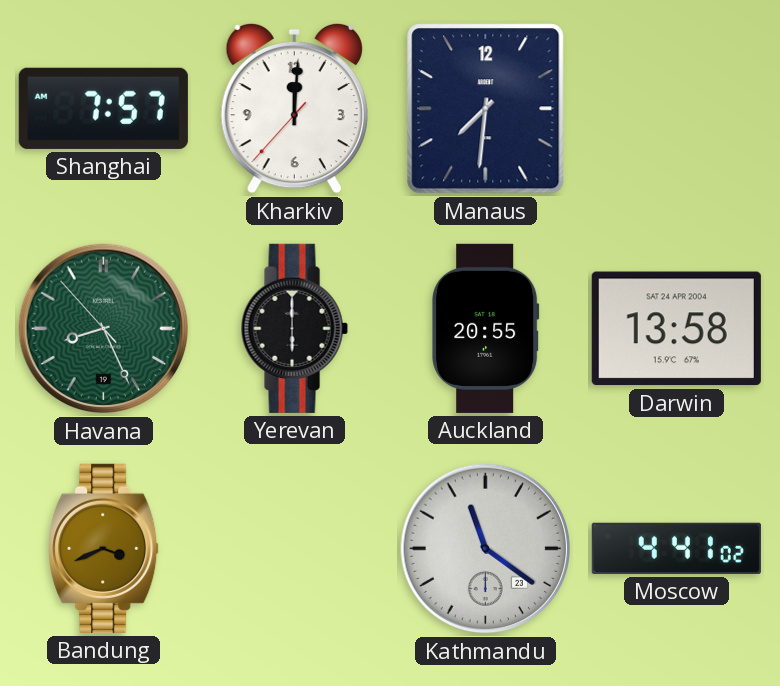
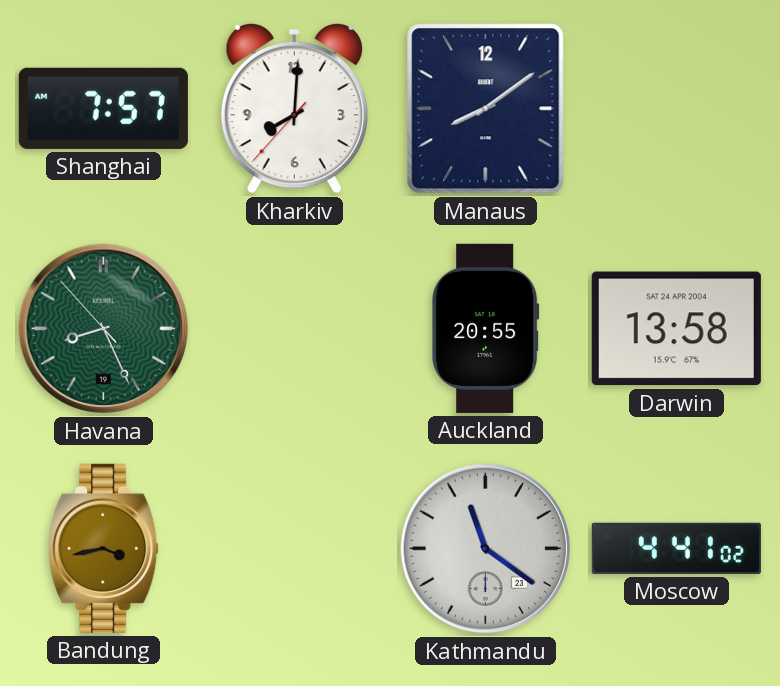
Kharkiv: 12:00 -> 8:00 (294, 108)
Manaus: 7:31 -> 8:09 (486, 109)
Yerevan: 6:00 -> none (294, 328)
Bandung: 3:41 -> 3:43 (104, 548)
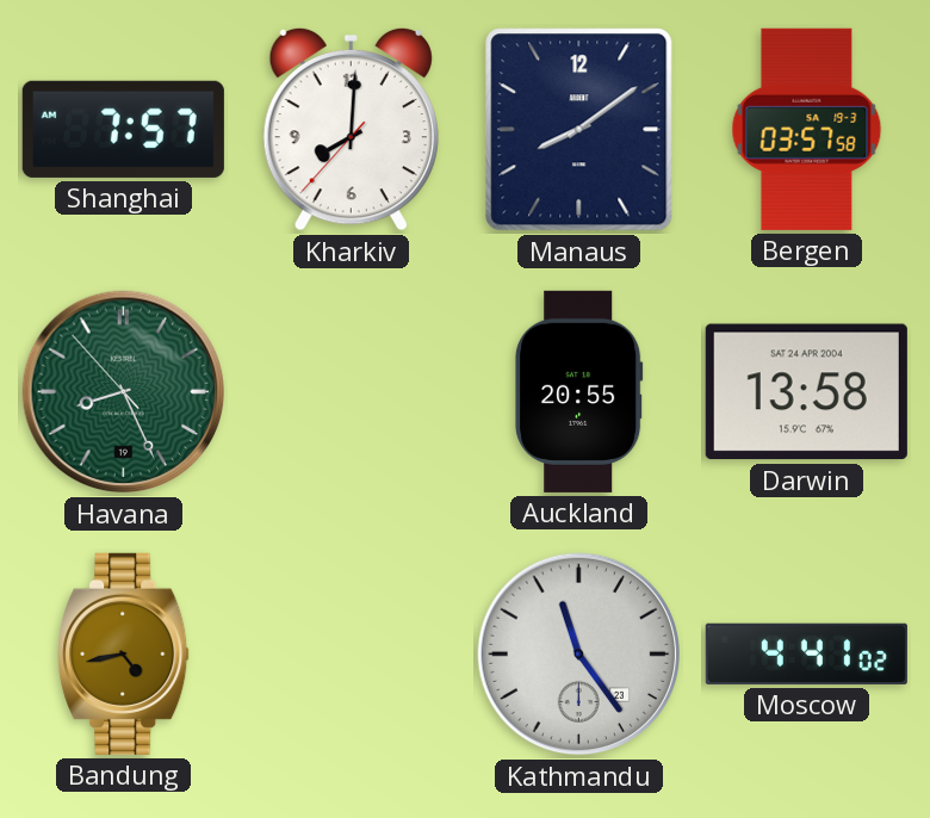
Bergen: none -> 03:57 (807, 129)
Bandung: 3:43 -> 4:43 (124, 653)
Kathmandu: 11:21 -> 11:24 (579, 655)
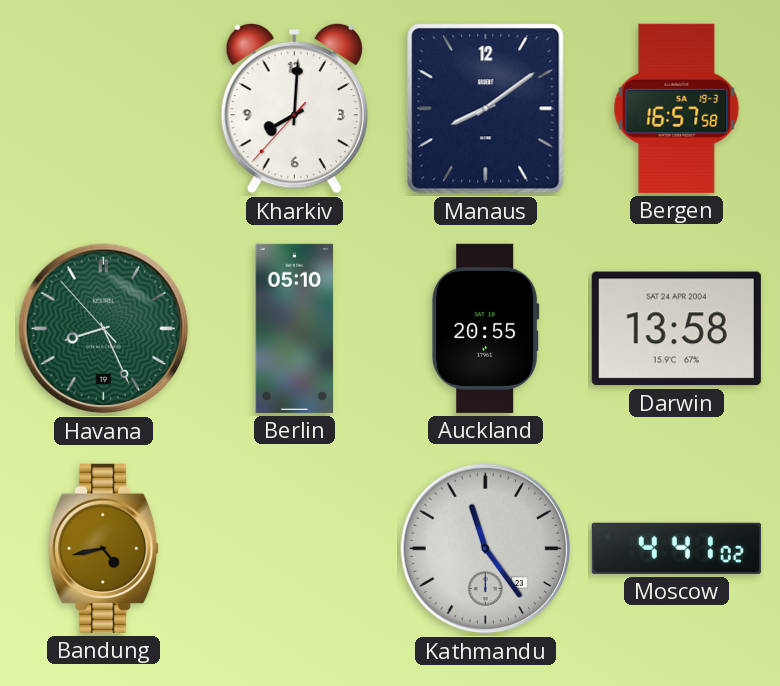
Shanghai: 7:57 -> none (123, 129)
Bergen: 03:57 -> 16:57 (677, 108)
Berlin: none -> 05:10 (295, 328)
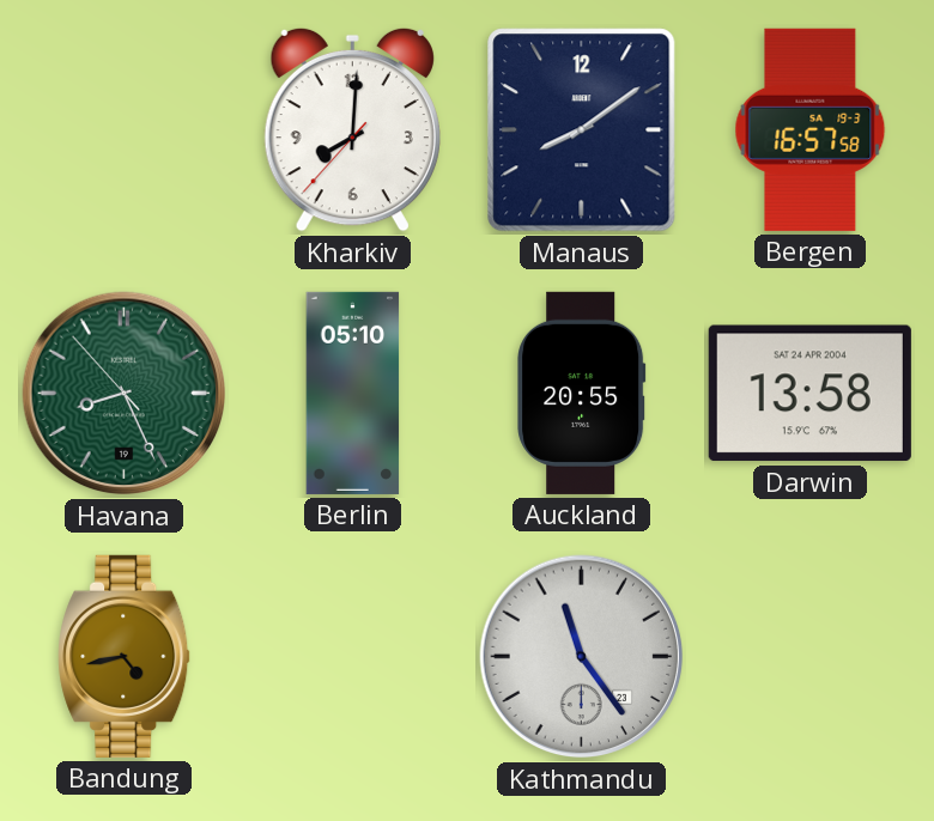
Moscow: 4:41 -> none (676, 548)
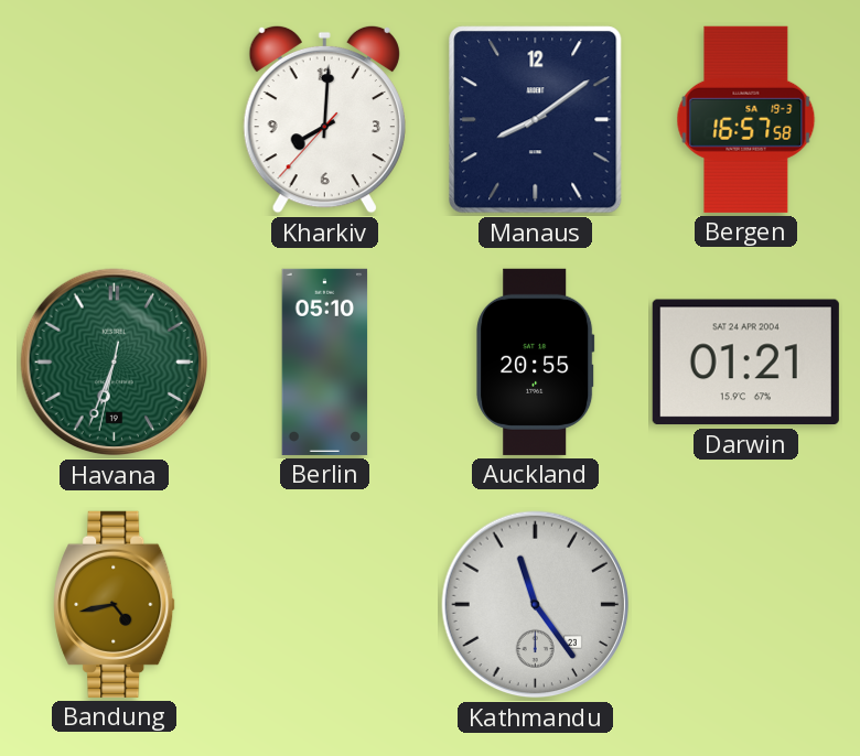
Havana: 8:25 -> 6:33 (115, 363)
Darwin: 13:58 -> 01:21 (745, 363)
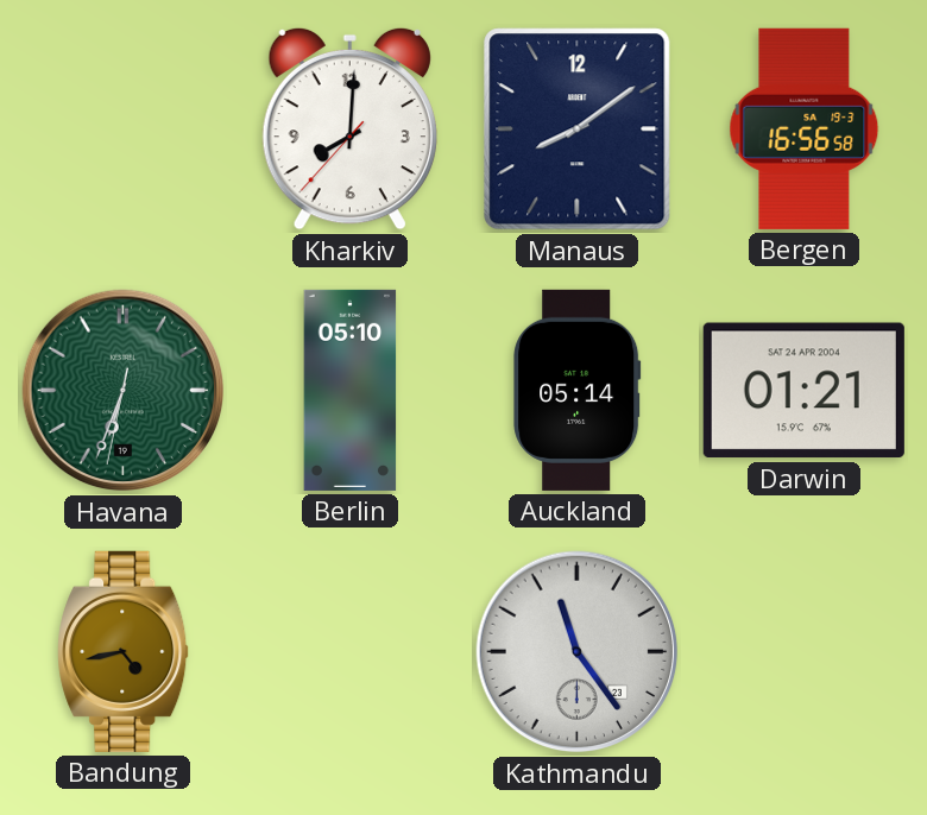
Bergen: 16:57 -> 16:56 (805, 128)
Auckland: 20:55 -> 05:14 (578, 390)
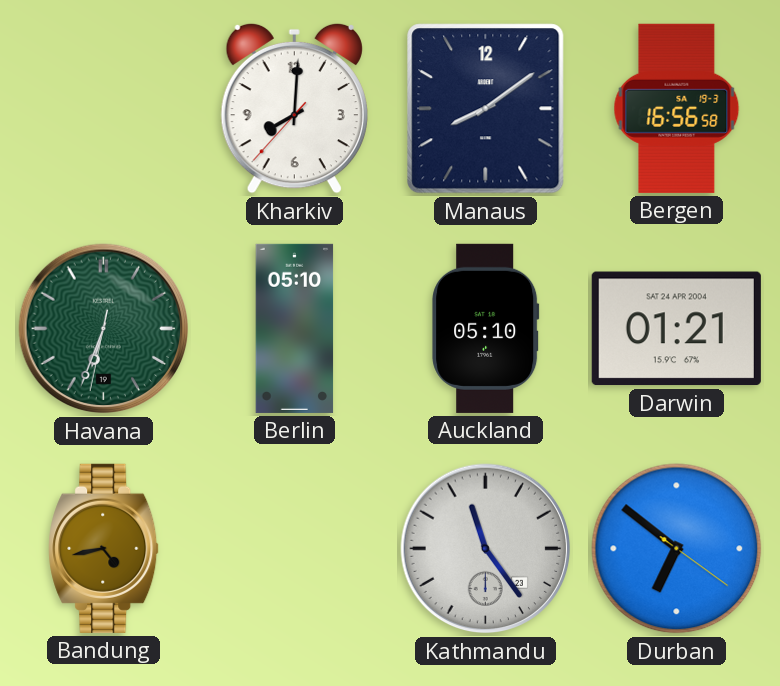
Auckland: 05:14 -> 05:10 (486, 328)
Durban: none -> 6:51 (677, 549)
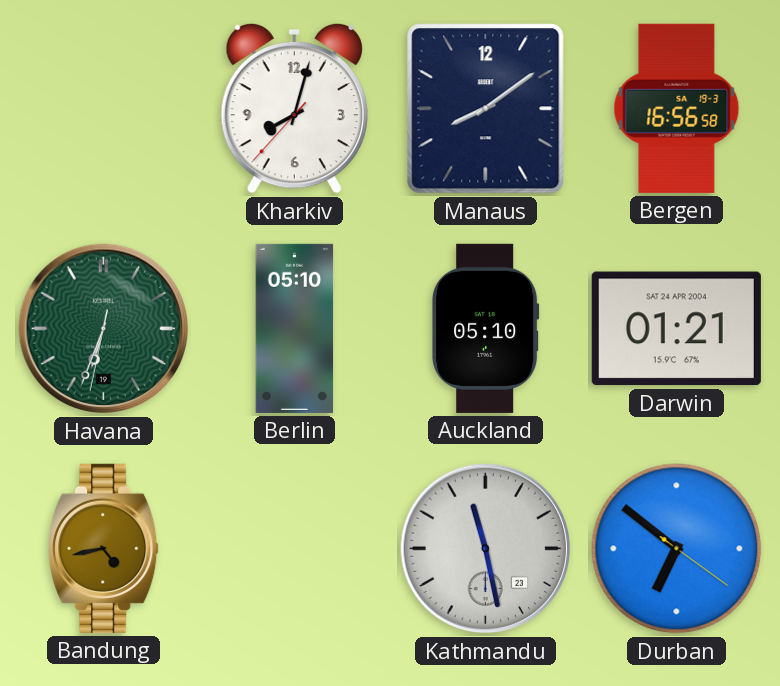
Kharkiv: 8:00 -> 8:02 (294, 108)
Kathmandu: 11:24 -> 11:28 (486, 549)
